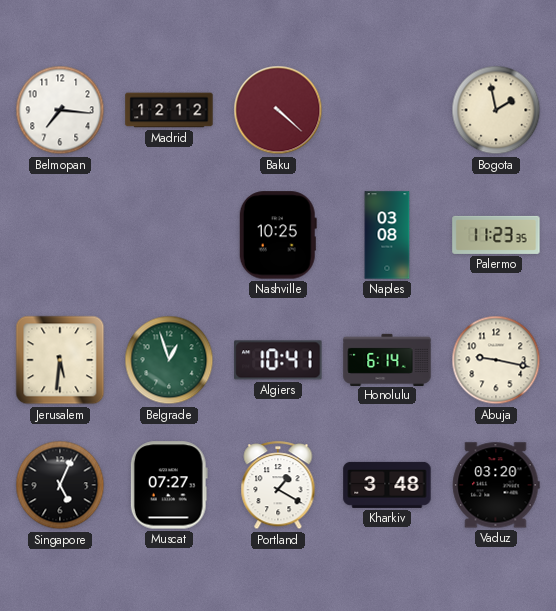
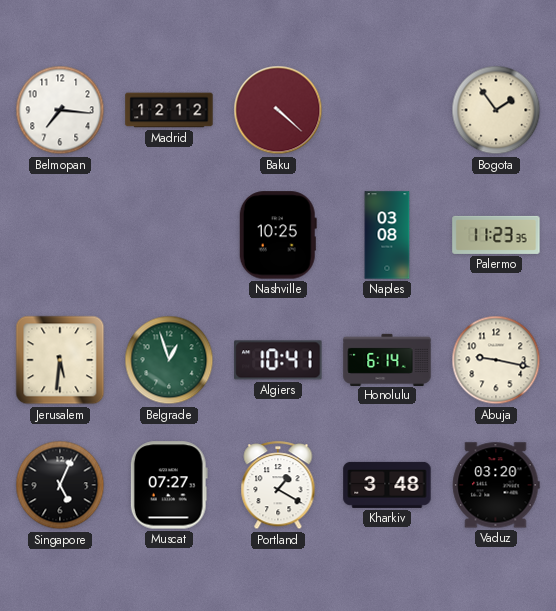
Bogota: 1:58 -> 1:54 (496, 110)
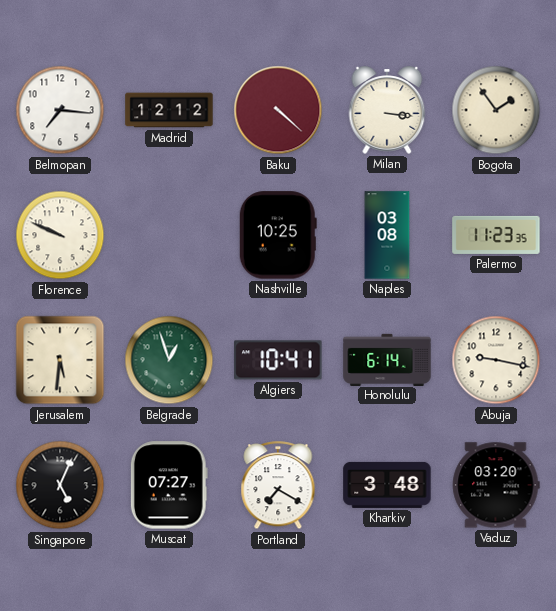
Milan: none -> 3:16 (387, 110)
Florence: none -> 9:49 (60, 235)
Portland: 1:20 -> 7:20 (278, 486)
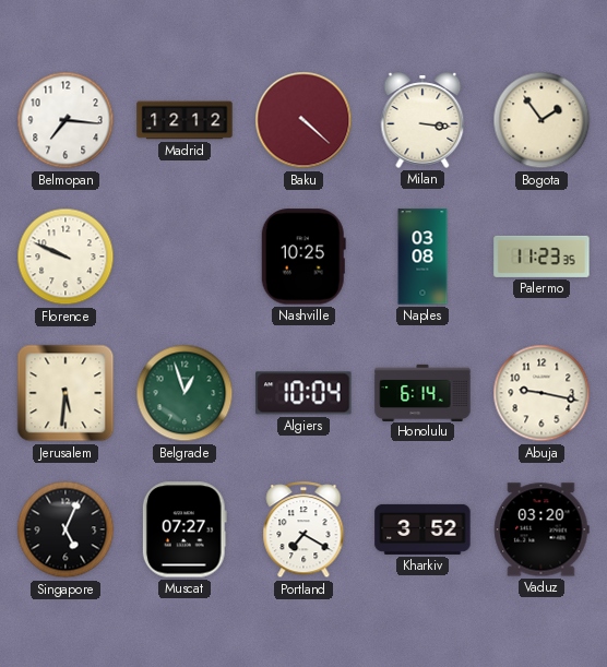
Algiers: 10:41 -> 10:04 (303, 393)
Kharkiv: 3:48 -> 3:52 (422, 529)
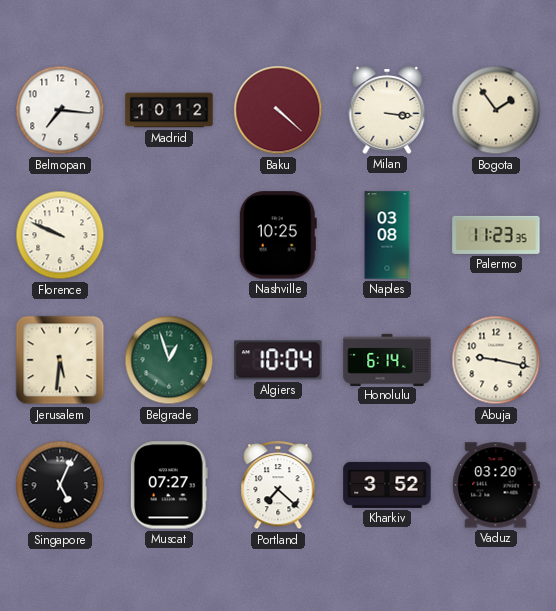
Madrid: 12:12 -> 10:12 (169, 110)
Portland: 7:20 -> 7:22 (278, 486)
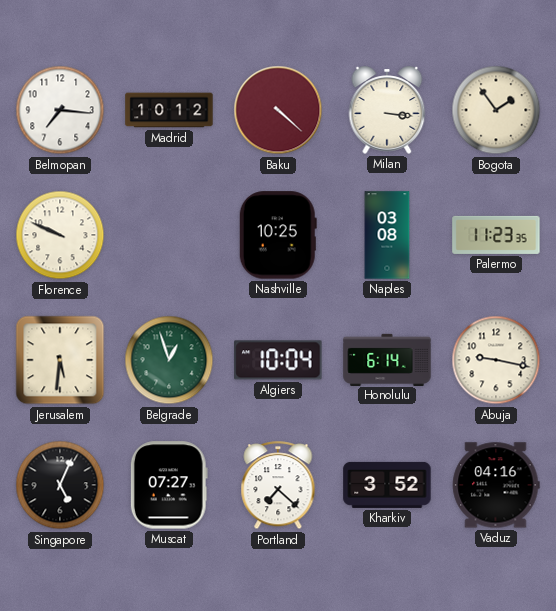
Vaduz: 03:20 -> 04:16 (496, 485)
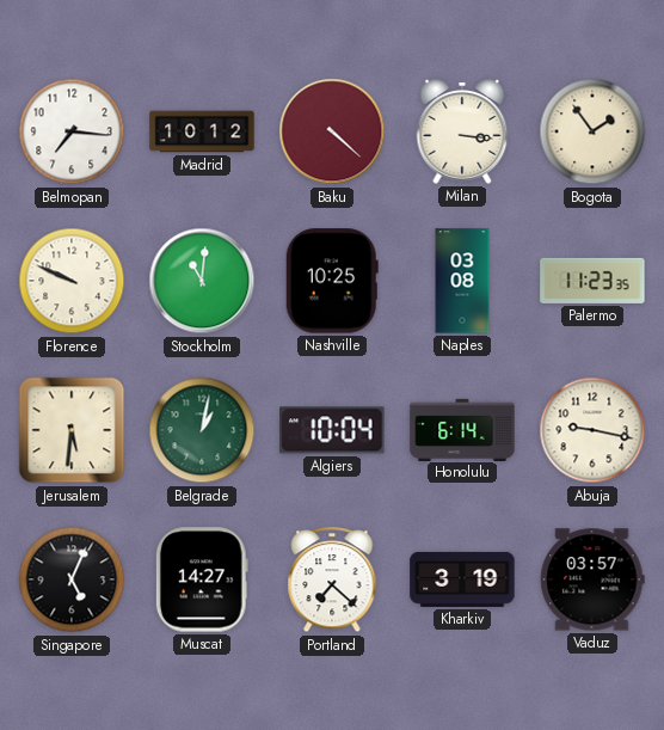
Stockholm: none -> 11:01 (202, 281)
Belgrade: 12:57 -> 1:02 (202, 430)
Muscat: 07:27 -> 14:27 (202, 579)
Kharkiv: 3:52 -> 3:19 (462, 579)
Vaduz: 04:16 -> 03:57 (592, 579)
